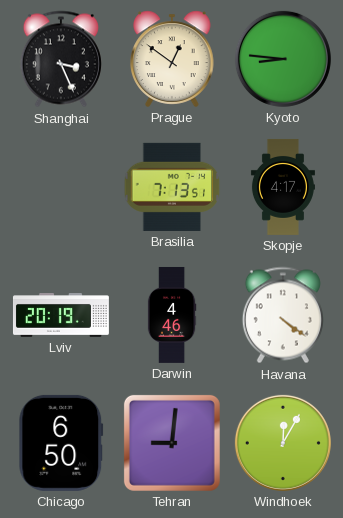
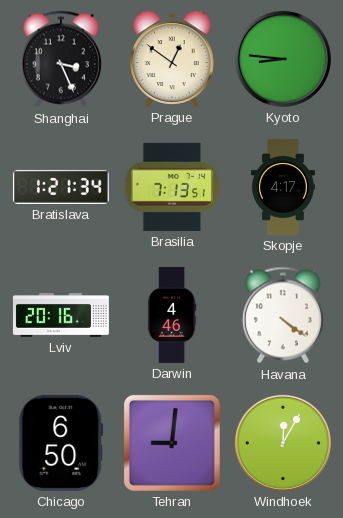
Bratislava: none -> 1:21 (61, 187)
Lviv: 20:19 -> 20:16 (61, 316)
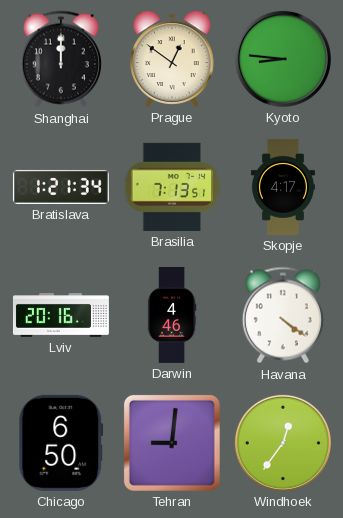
Shanghai: 3:26 -> 12:00 (61, 59)
Windhoek: 12:05 -> 12:36 (283, 443)
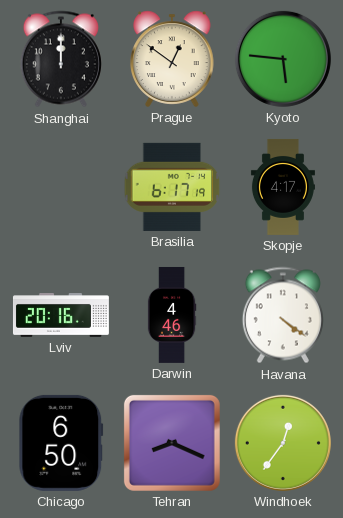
Kyoto: 8:46 -> 5:46 (283, 59)
Bratislava: 1:21 -> none (61, 187)
Brasilia: 7:13 -> 6:17 (172, 187)
Tehran: 9:01 -> 8:19 (172, 443)
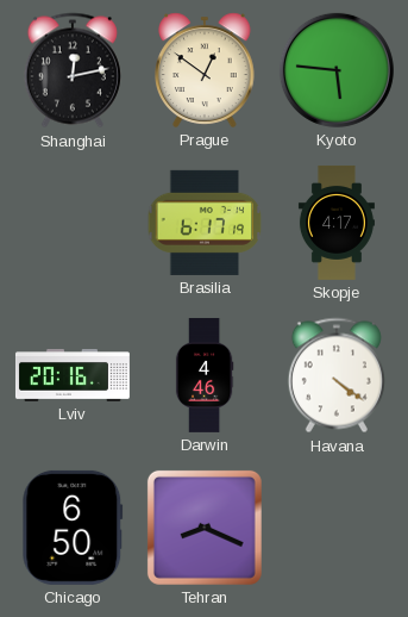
Shanghai: 12:00 -> 12:13 (73, 70)
Windhoek: 12:36 -> none (283, 443)
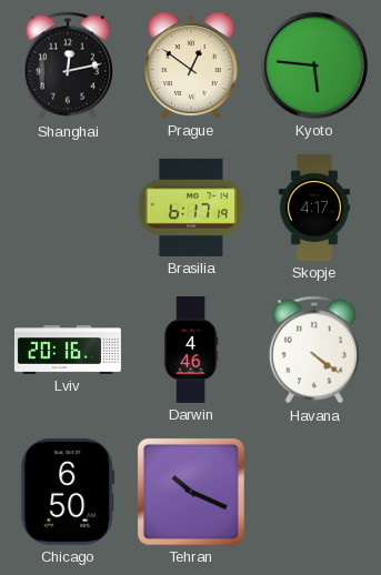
Tehran: 8:19 -> 10:19 (191, 492)
